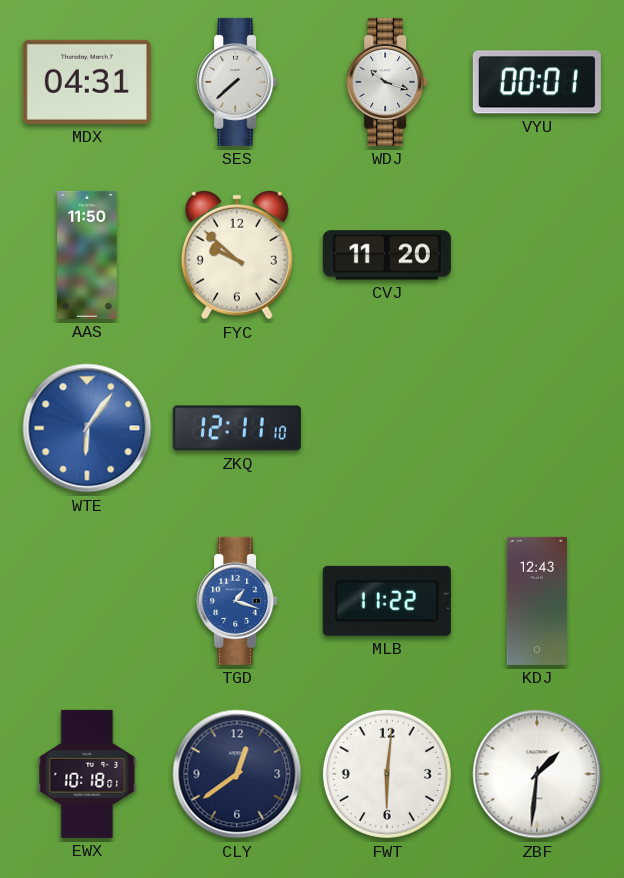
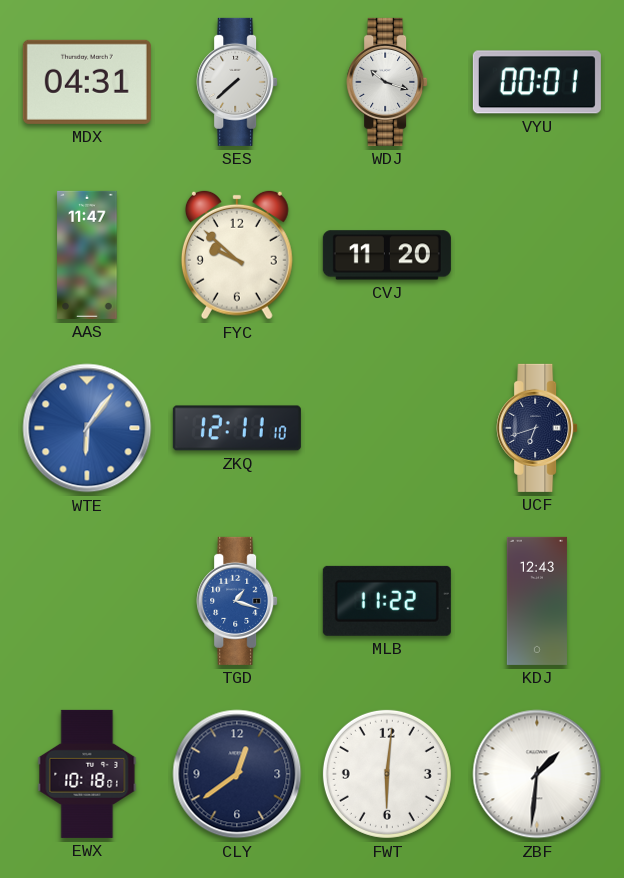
AAS: 11:50 -> 11:47 (87, 255)
UCF: none -> 6:42 (537, 428)
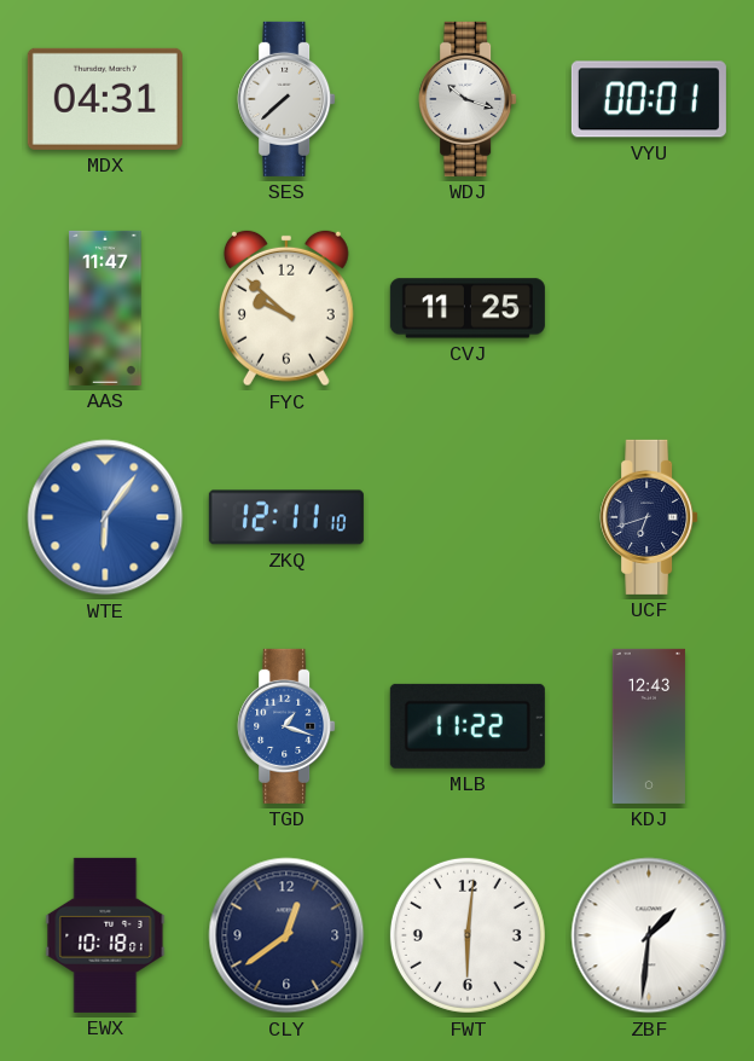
CVJ: 11:20 -> 11:25 (468, 308)
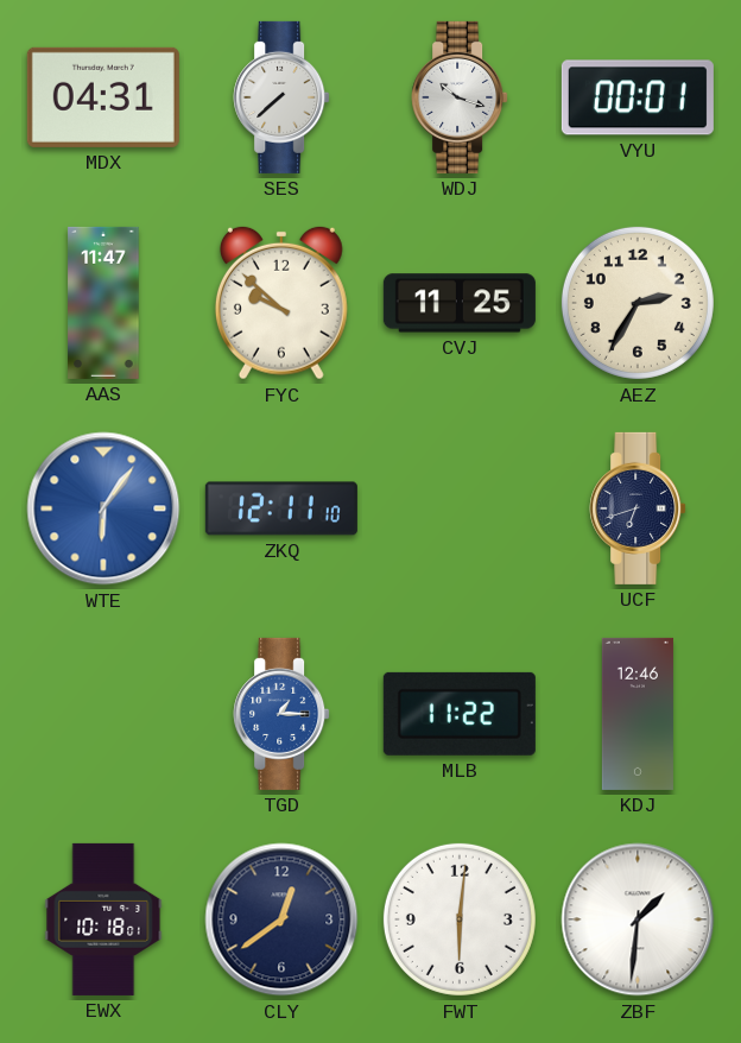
AEZ: none -> 2:35 (638, 303)
TGD: 1:18 -> 1:15 (281, 714)
KDJ: 12:43 -> 12:46 (638, 714)
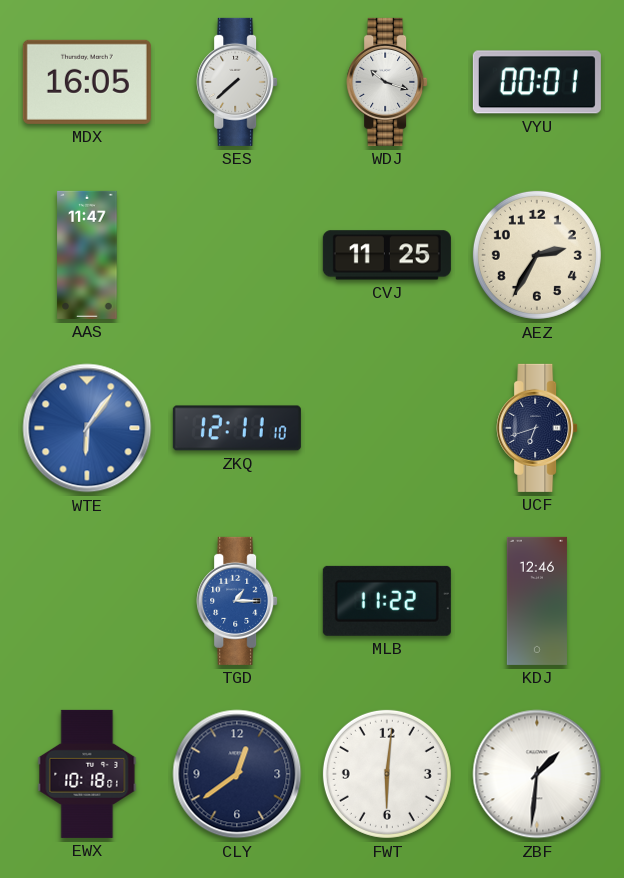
MDX: 04:31 -> 16:05 (87, 82)
FYC: 9:52 -> none (281, 303)
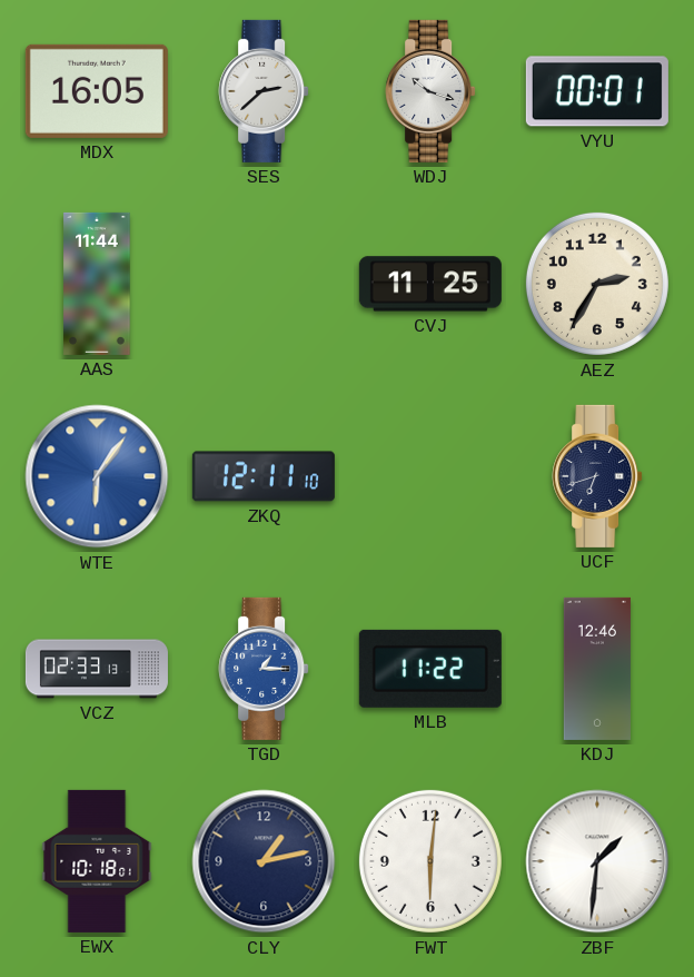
SES: 7:38 -> 2:38 (264, 91)
AAS: 11:47 -> 11:44 (97, 284)
VCZ: none -> 02:33 (97, 669)
CLY: 12:39 -> 1:13 (264, 861)
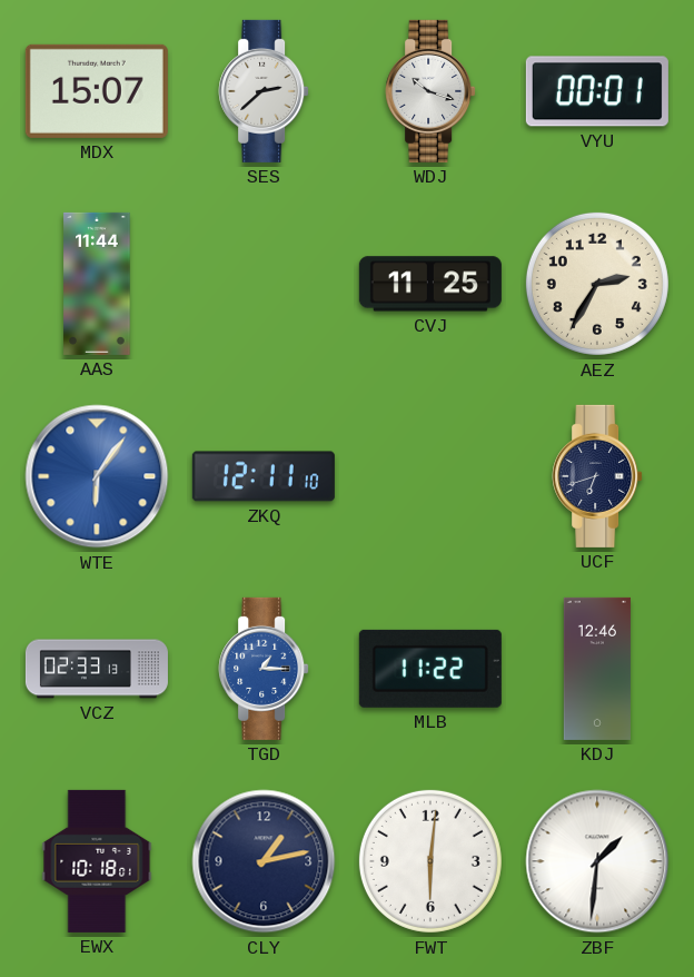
MDX: 16:05 -> 15:07 (97, 91)
